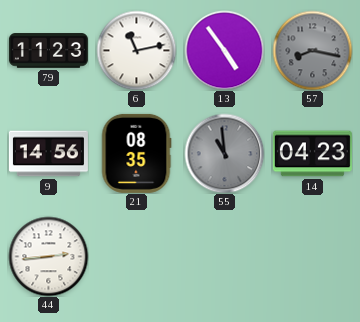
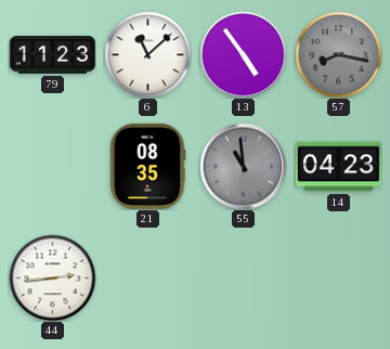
6: 11:13 -> 11:08 (147, 54)
9: 14:56 -> none (48, 154)
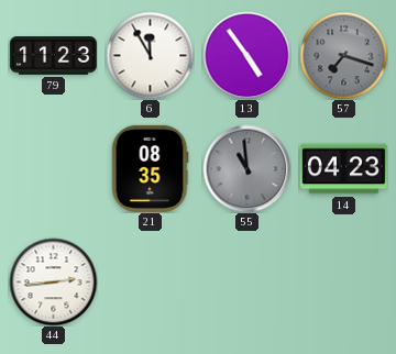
6: 11:08 -> 11:55 (150, 55)
57: 8:17 -> 7:18 (343, 55)
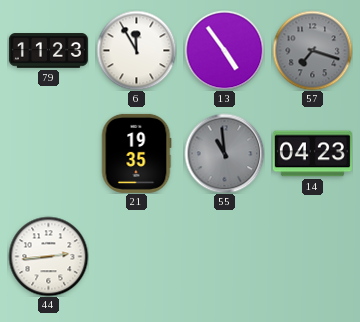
21: 08:35 -> 19:35 (136, 153)
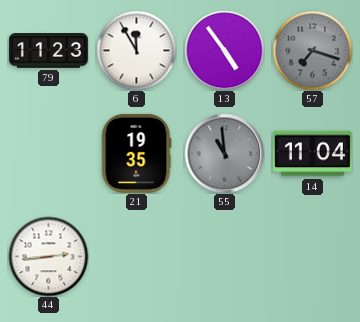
14: 04:23 -> 11:04 (312, 154)
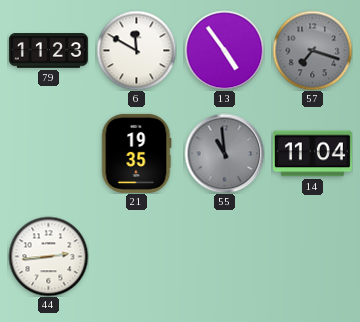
6: 11:55 -> 11:50 (136, 50)
